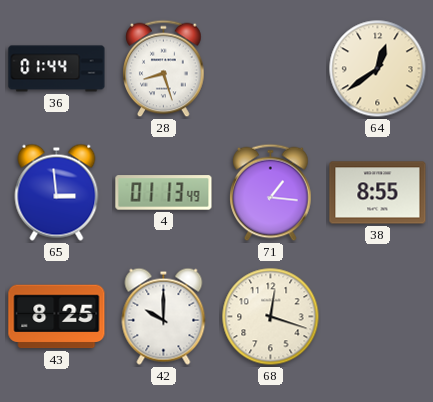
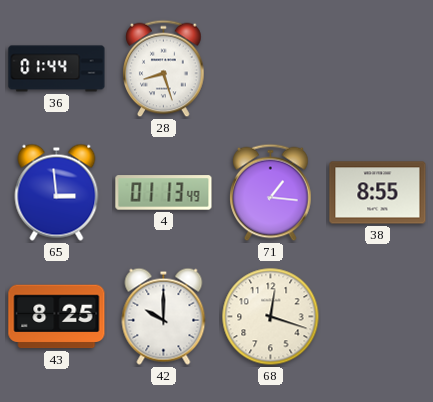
64: 12:39 -> none (378, 69)
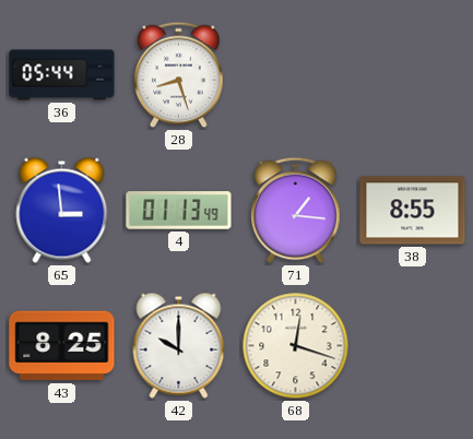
36: 01:44 -> 05:44 (62, 75)
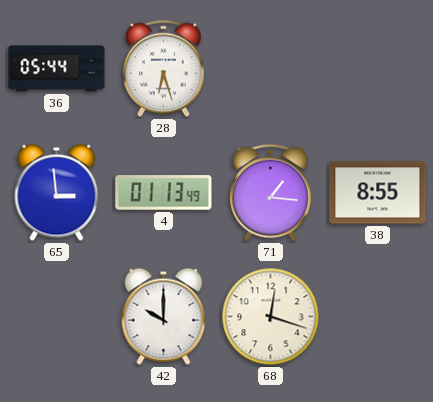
28: 8:27 -> 6:27 (164, 69)
43: 8:25 -> none (62, 346)
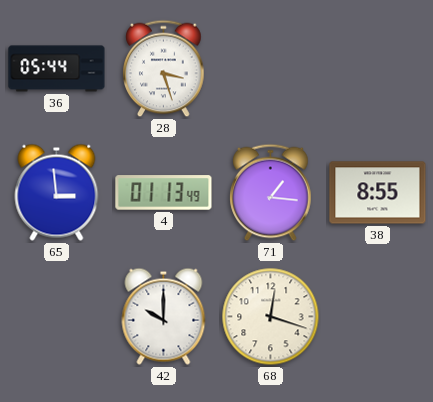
28: 6:27 -> 3:27 (164, 69)
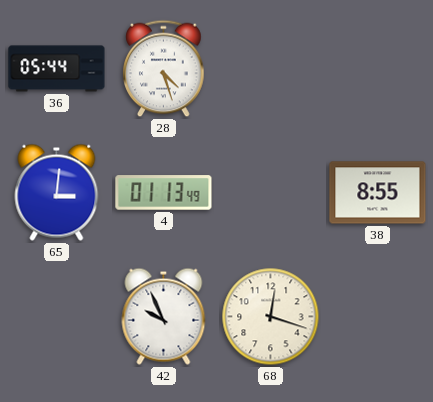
28: 3:27 -> 4:27 (164, 69)
65: 2:59 -> 3:01 (57, 192)
71: 1:16 -> none (271, 193)
42: 10:00 -> 9:56 (164, 316)
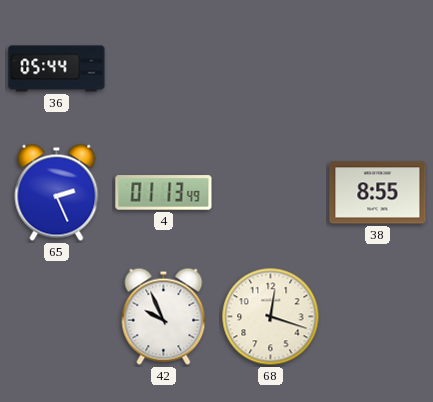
28: 4:27 -> none (164, 69)
65: 3:01 -> 2:26 (57, 192)
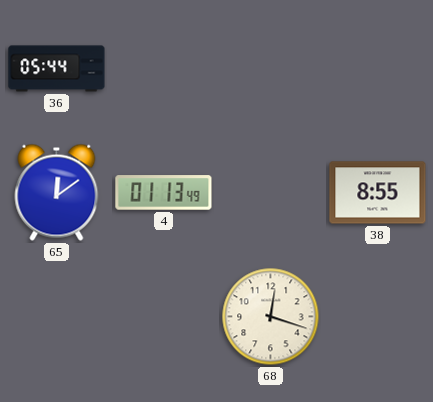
65: 2:26 -> 12:09 (57, 192)
42: 9:56 -> none (164, 316)
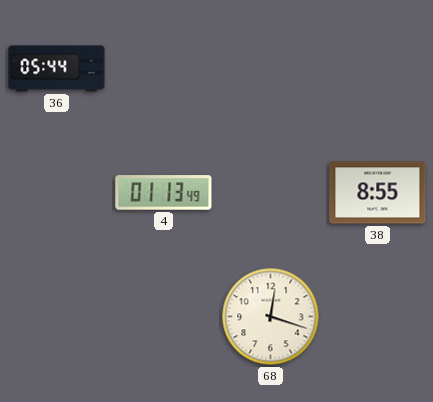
65: 12:09 -> none (57, 192)
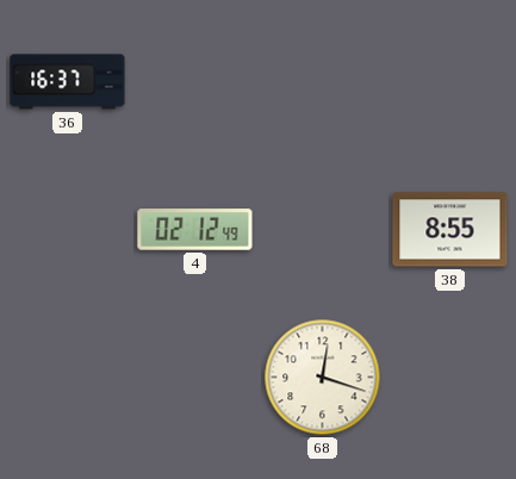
36: 05:44 -> 16:37 (68, 82)
4: 01:13 -> 02:12 (195, 230)
